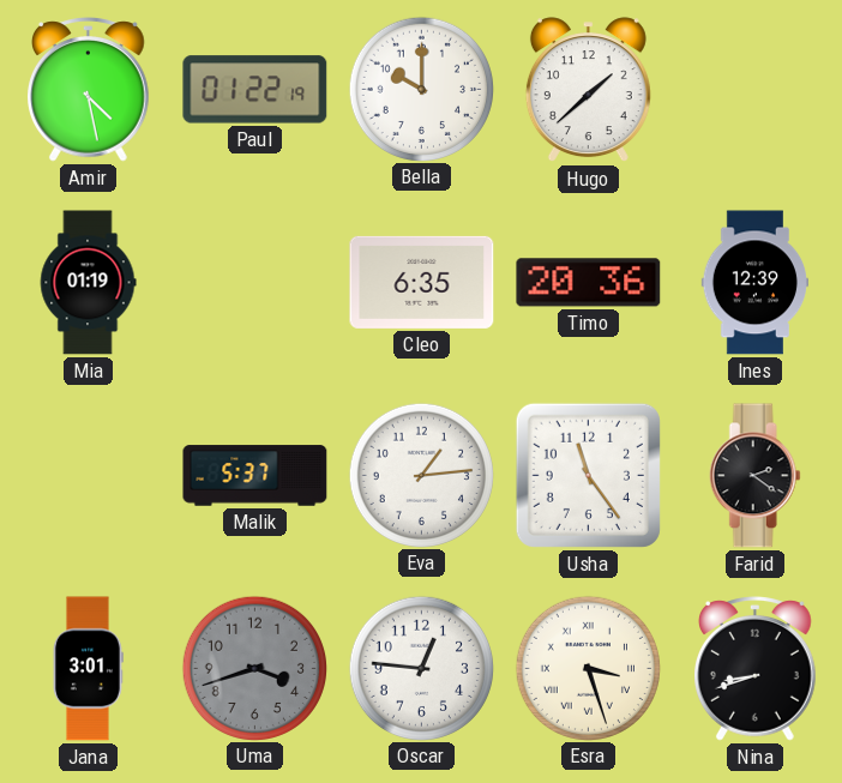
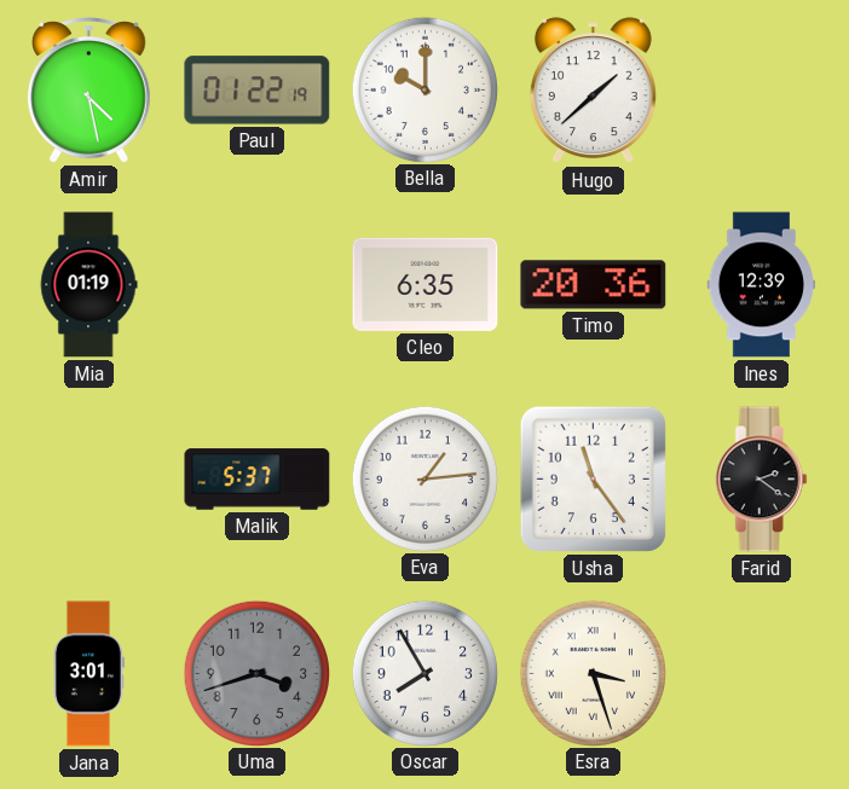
Oscar: 12:46 -> 7:55 (424, 673)
Nina: 8:42 -> none (756, 669)
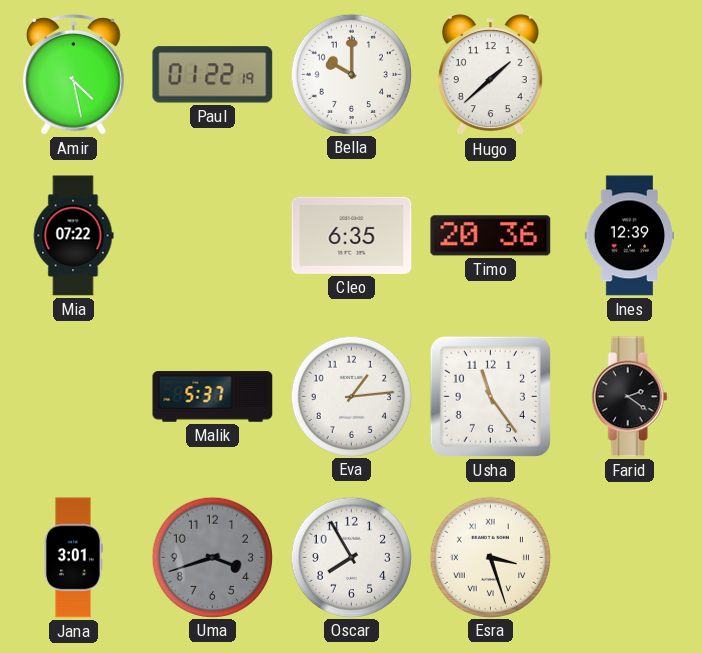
Mia: 01:19 -> 07:22 (73, 236)
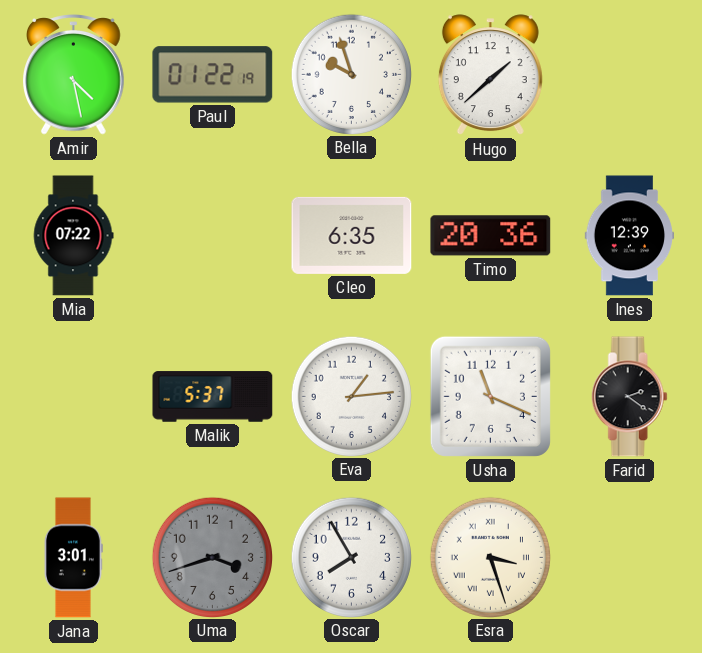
Bella: 10:00 -> 9:57 (351, 74)
Usha: 11:24 -> 11:19 (490, 396)
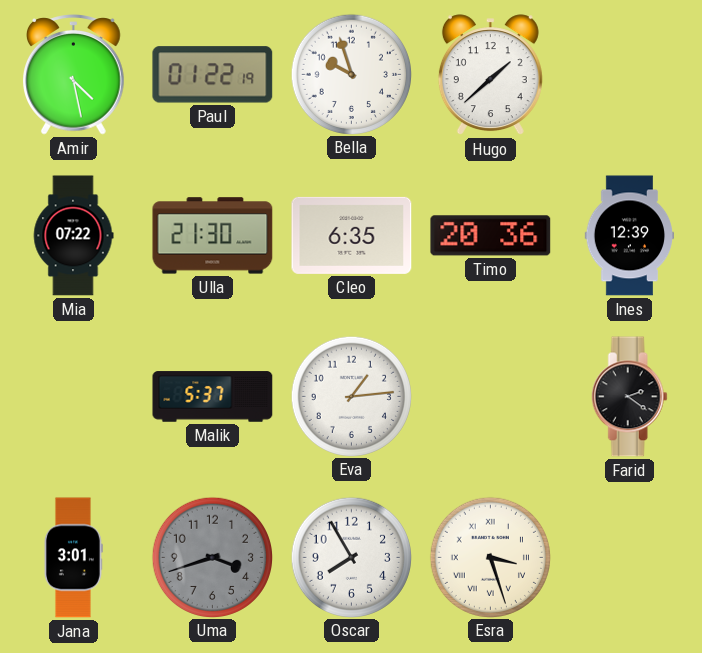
Ulla: none -> 21:30 (213, 236)
Usha: 11:19 -> none (490, 396)
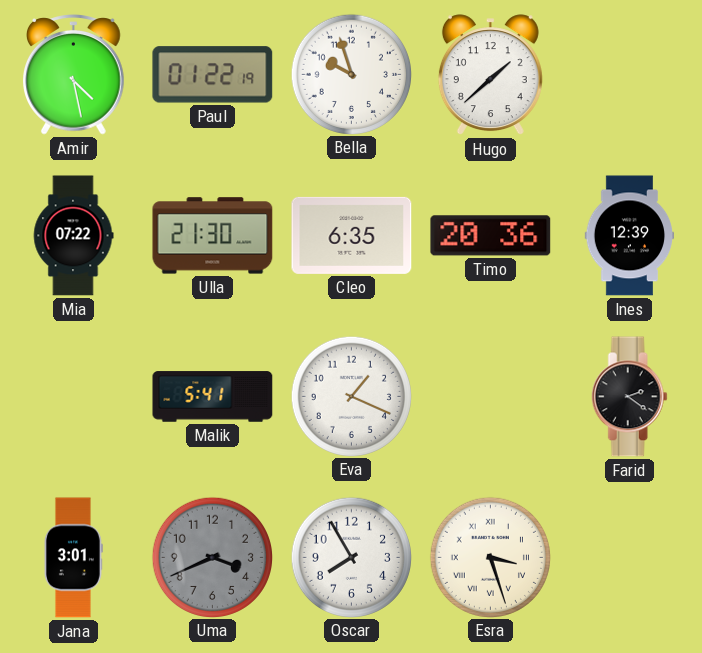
Malik: 5:37 -> 5:41 (213, 397)
Eva: 1:14 -> 1:19 (351, 396)
Uma: 3:42 -> 3:41 (212, 557)
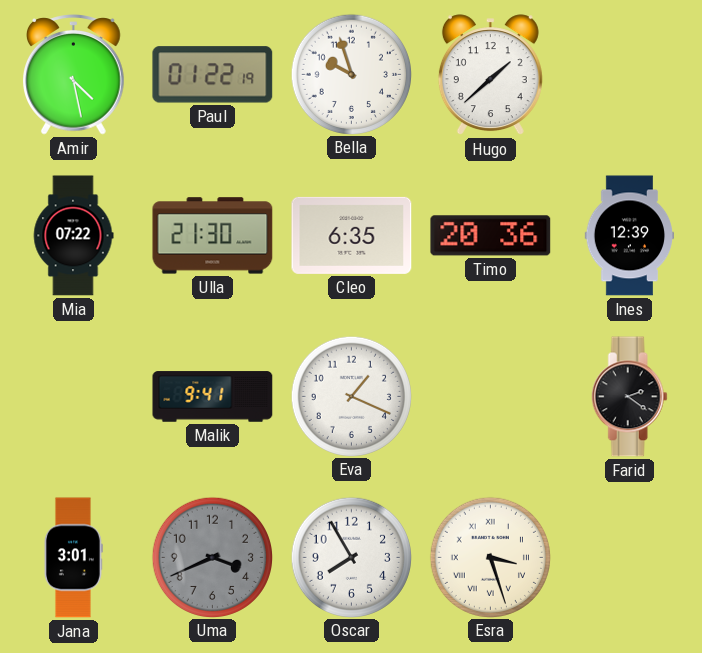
Malik: 5:41 -> 9:41 (213, 397)
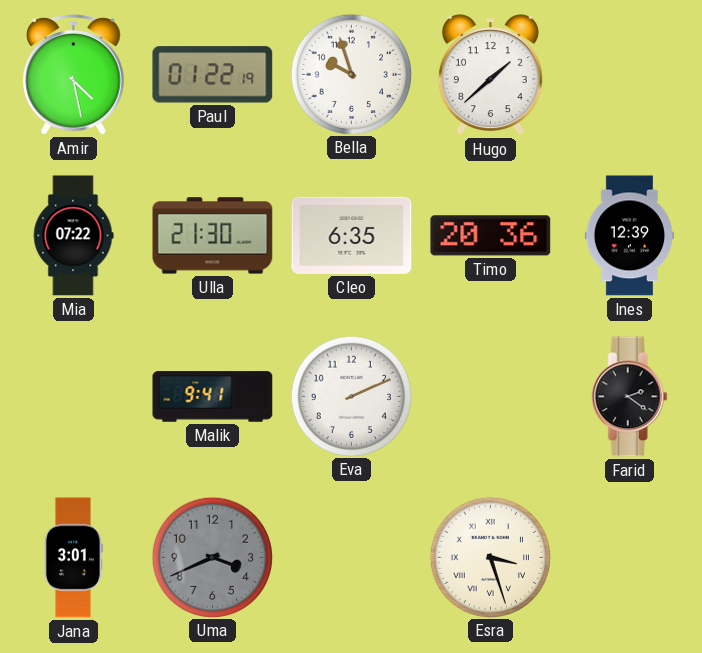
Eva: 1:19 -> 2:11 (351, 396)
Oscar: 7:55 -> none (351, 557)
